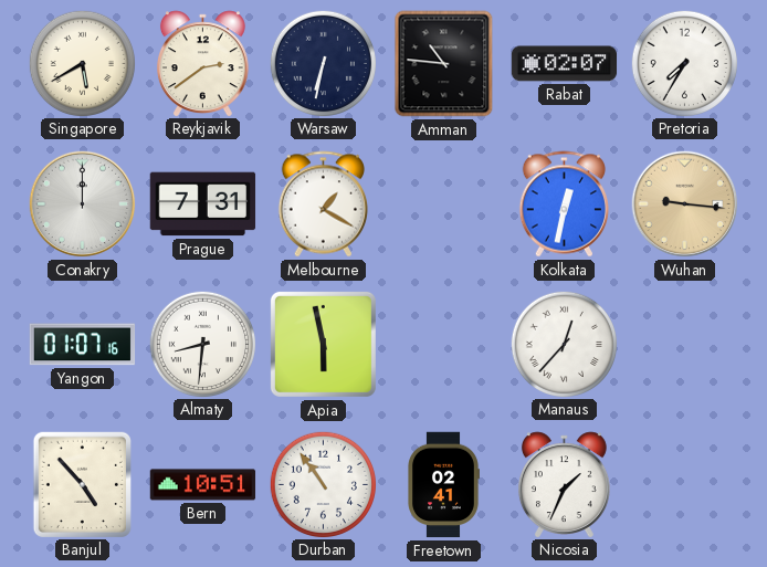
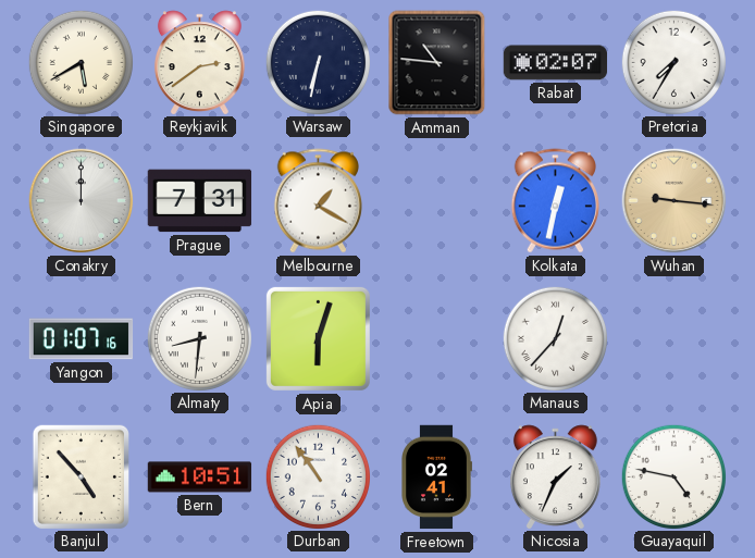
Apia: 5:58 -> 6:03 (318, 338)
Guayaquil: none -> 4:47 (673, 476)
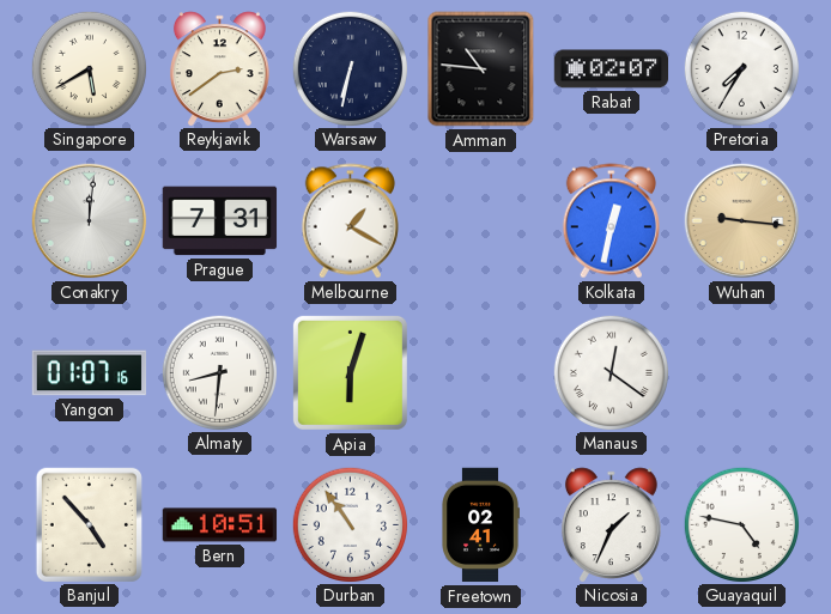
Conakry: 12:00 -> 12:01 (90, 221)
Manaus: 12:37 -> 12:21 (611, 372)
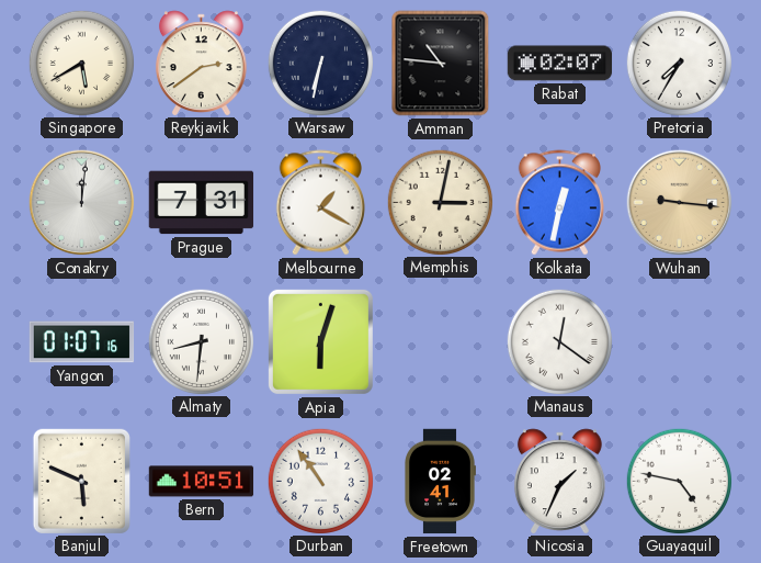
Memphis: none -> 3:02 (440, 202)
Banjul: 4:53 -> 5:49 (81, 481)
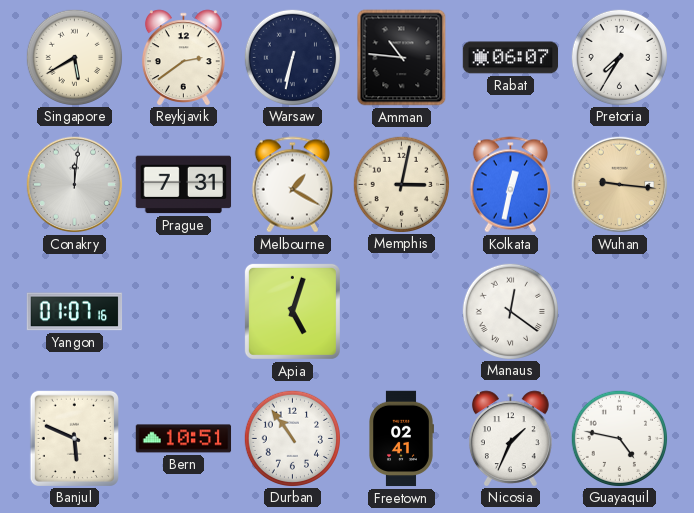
Rabat: 02:07 -> 06:07 (511, 58)
Almaty: 8:31 -> none (201, 341)
Apia: 6:03 -> 5:03 (292, 311)
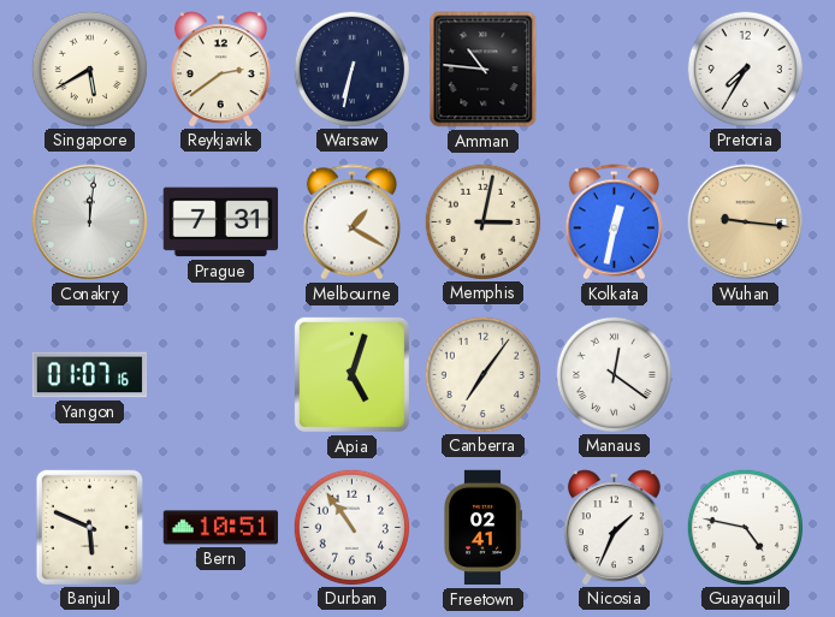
Rabat: 06:07 -> none (511, 58)
Canberra: none -> 7:06 (482, 374)
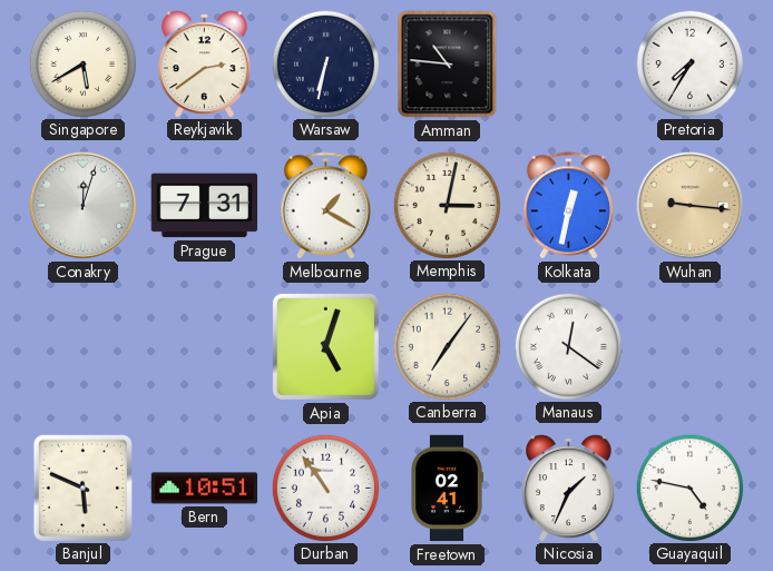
Conakry: 12:01 -> 12:03 (84, 206)
Yangon: 01:07 -> none (90, 375)
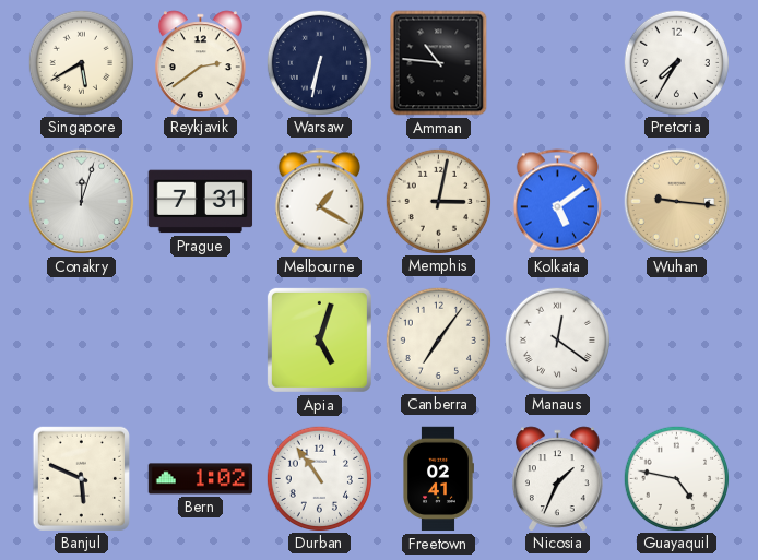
Kolkata: 12:32 -> 5:09 (557, 202)
Bern: 10:51 -> 1:02 (201, 479)
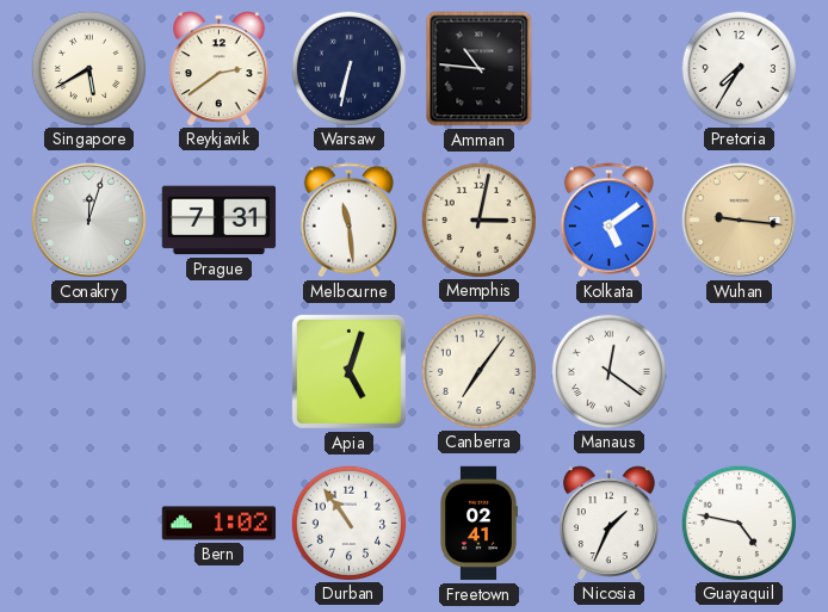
Melbourne: 1:20 -> 11:29 (348, 221)
Banjul: 5:49 -> none (81, 478)
